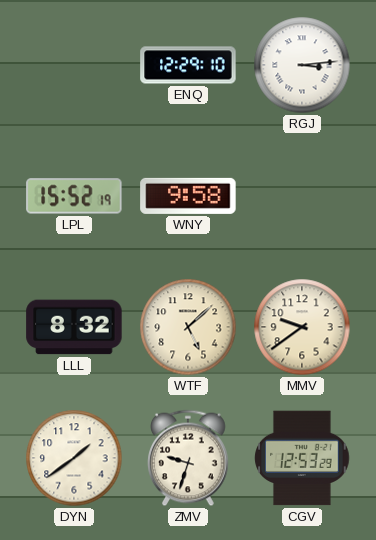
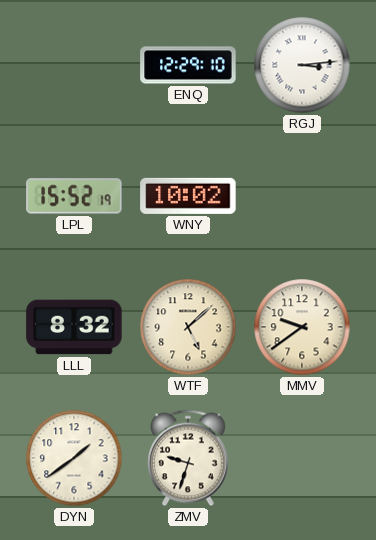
WNY: 9:58 -> 10:02 (188, 196)
CGV: 12:53 -> none (302, 458)
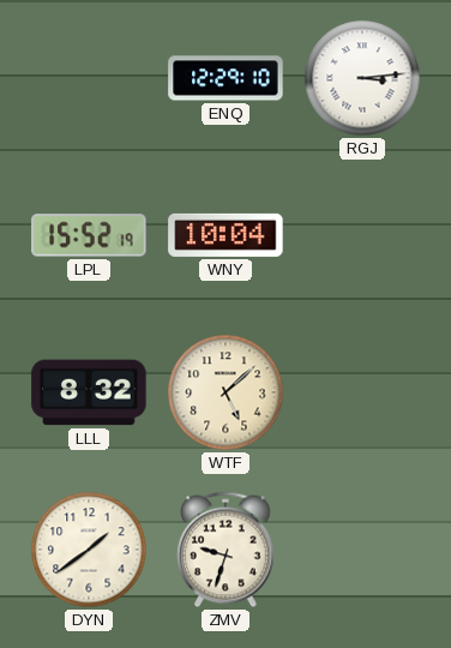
WNY: 10:02 -> 10:04 (225, 235)
MMV: 9:39 -> none (302, 327)
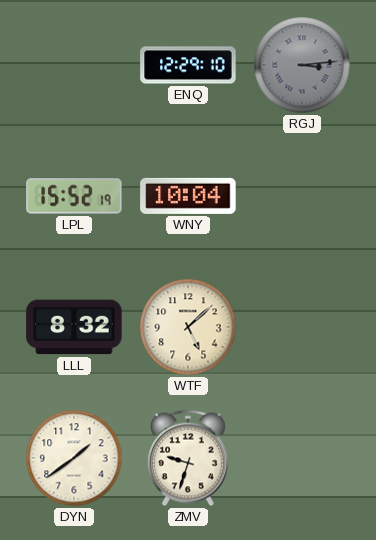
RGJ dial: white -> grey (302, 65)
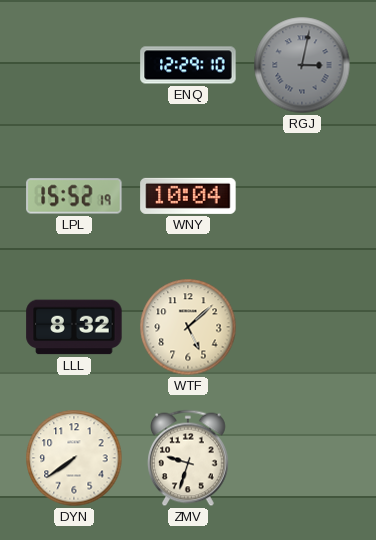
RGJ: 3:14 -> 3:02 (302, 65)
DYN: 1:39 -> 7:39 (74, 458)
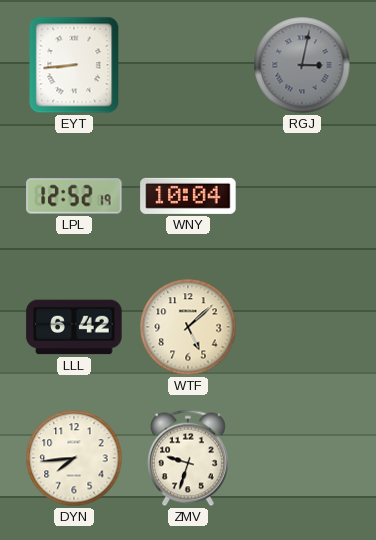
EYT: none -> 8:44 (74, 65)
ENQ: 12:29 -> none (188, 65)
LPL: 15:52 -> 12:52 (74, 196)
LLL: 8:32 -> 6:42 (74, 327)
DYN: 7:39 -> 7:44 (74, 458)
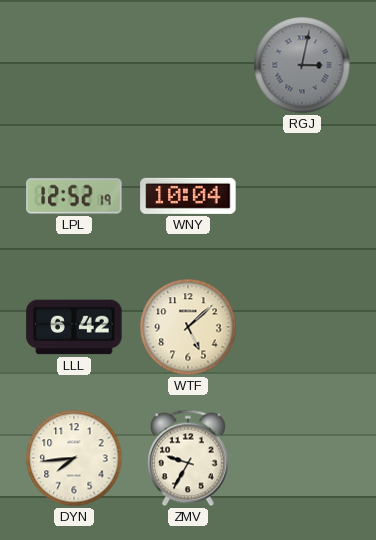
EYT: 8:44 -> none (74, 65)
ZMV: 9:33 -> 9:35 (189, 458)
